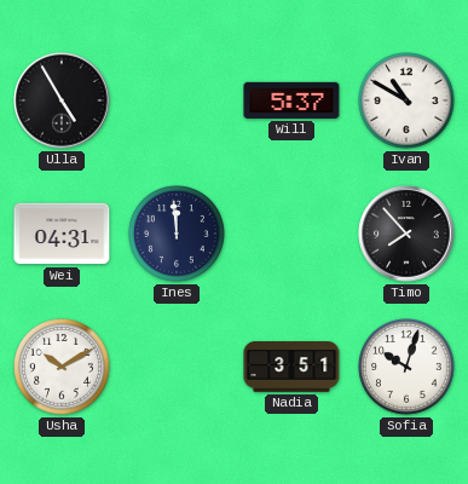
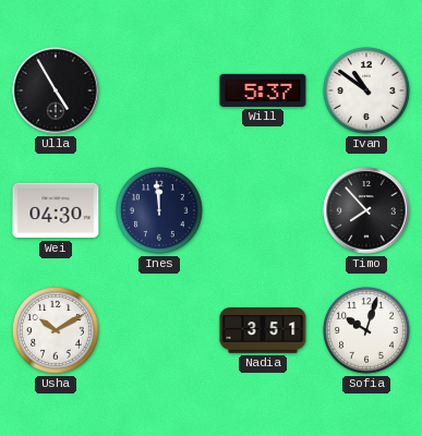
Ivan: 10:50 -> 10:51 (367, 92)
Wei: 04:31 -> 04:30 (56, 210)
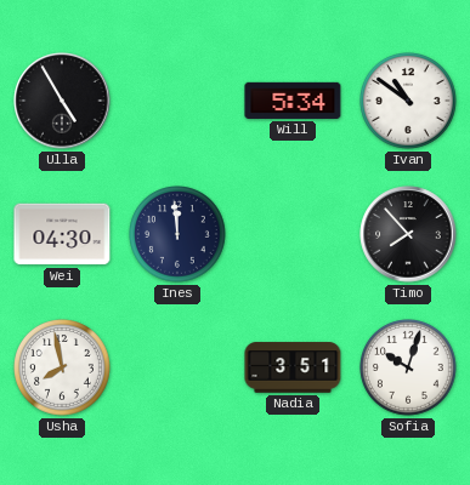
Will: 5:37 -> 5:34 (293, 101)
Usha: 10:10 -> 7:58 (63, 369)
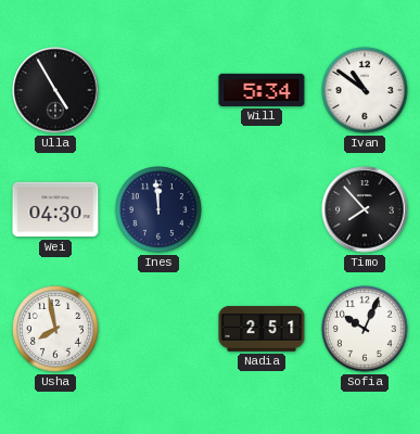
Nadia: 3:51 -> 2:51 (262, 329)
Sofia: 10:03 -> 10:04 (366, 330)
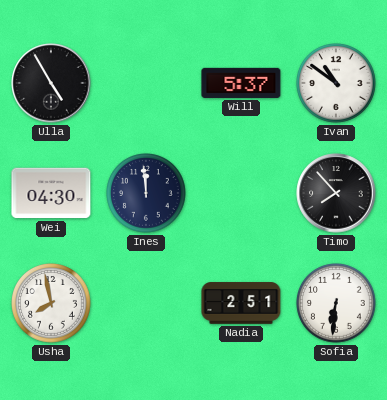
Will: 5:34 -> 5:37 (241, 83)
Sofia: 10:04 -> 6:31 (337, 304)
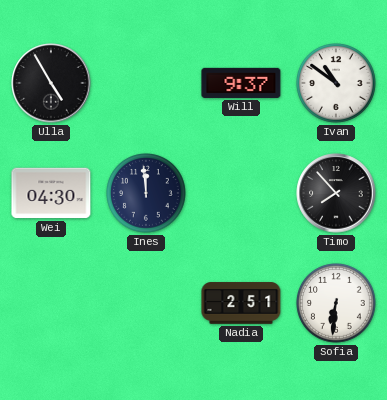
Will: 5:37 -> 9:37 (241, 83)
Usha: 7:58 -> none (52, 304)
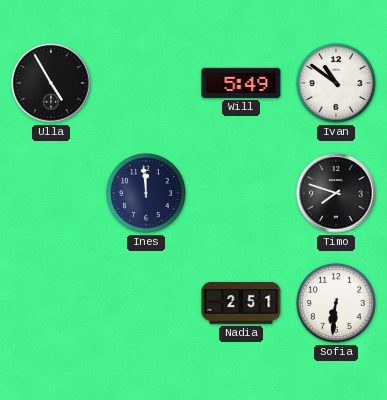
Will: 9:37 -> 5:49 (241, 83)
Wei: 04:30 -> none (51, 193)
Timo: 7:53 -> 7:48 (336, 193)
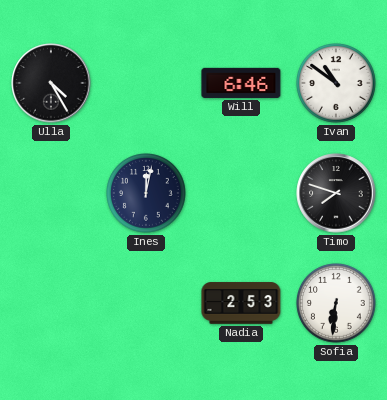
Ulla: 4:55 -> 4:25 (51, 83)
Will: 5:49 -> 6:46 (241, 83)
Ines: 11:59 -> 12:02 (147, 194)
Nadia: 2:51 -> 2:53 (241, 303)
